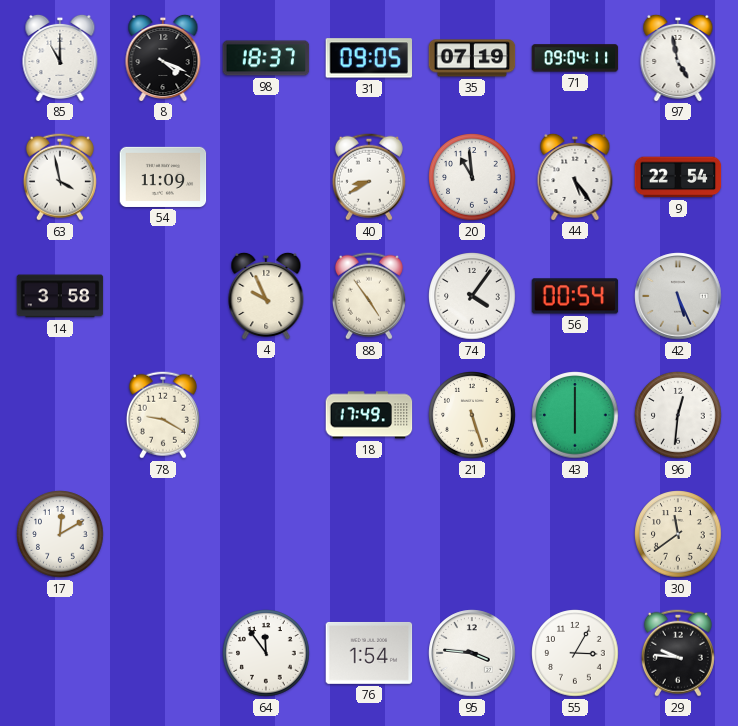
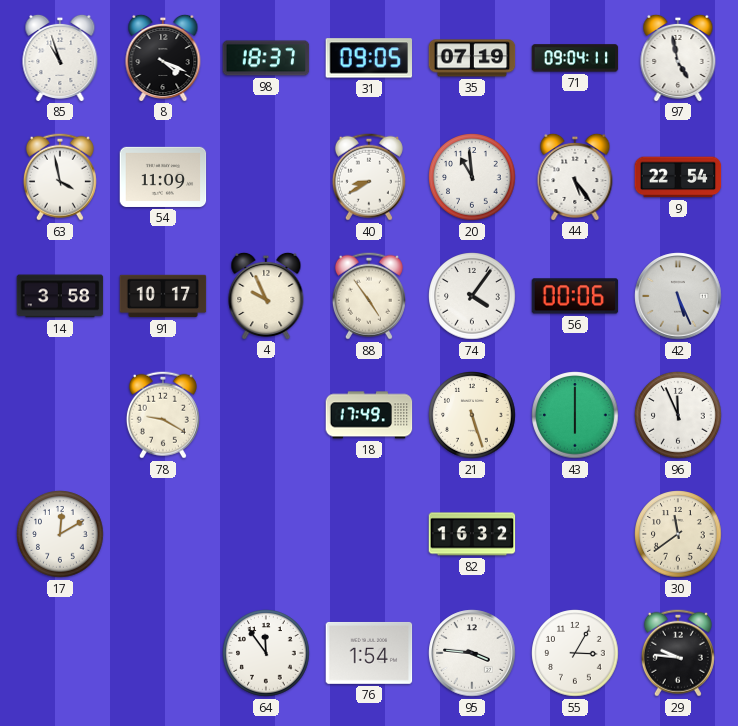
85: 11:00 -> 10:57 (60, 57)
91: none -> 10:17 (163, 296)
56: 00:54 -> 00:06 (575, 296)
96: 12:31 -> 11:56 (678, 415)
82: none -> 16:32 (472, 534)
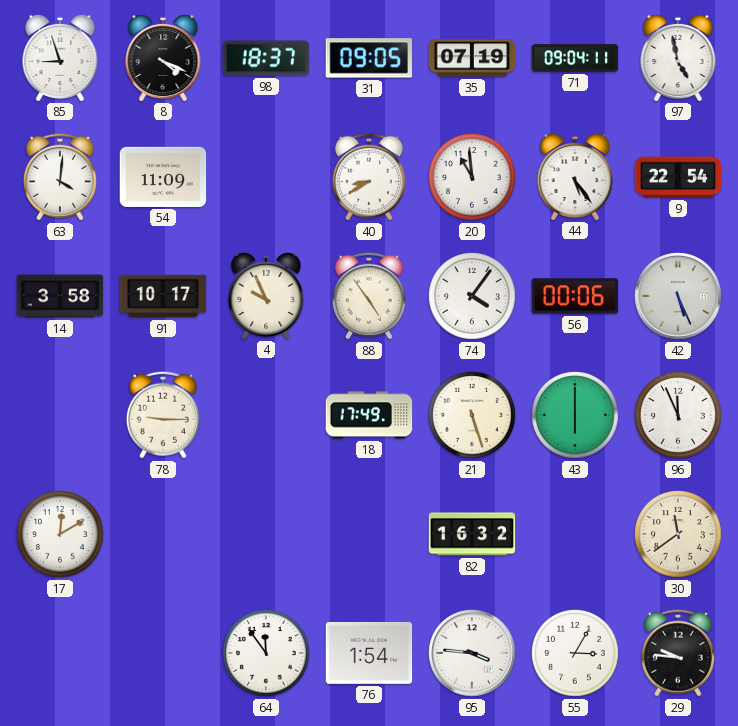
85: 10:57 -> 8:57 (60, 57)
63: 3:58 -> 4:01 (60, 177)
78: 9:20 -> 9:15 (163, 415)
